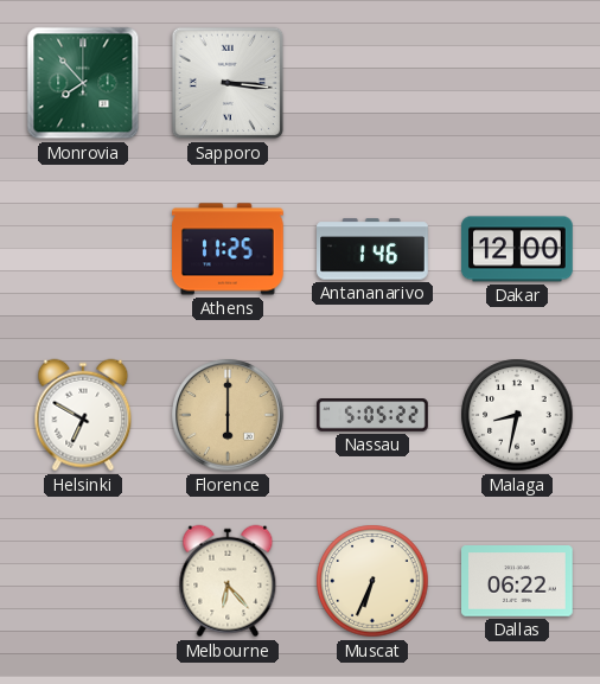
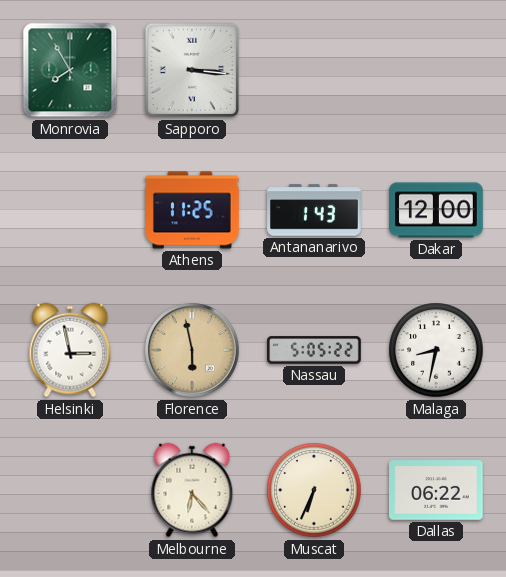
Monrovia: 7:53 -> 7:55 (70, 70)
Antananarivo: 1:46 -> 1:43 (314, 210)
Helsinki: 6:50 -> 2:58 (70, 350)
Florence: 6:00 -> 5:58 (192, 350)
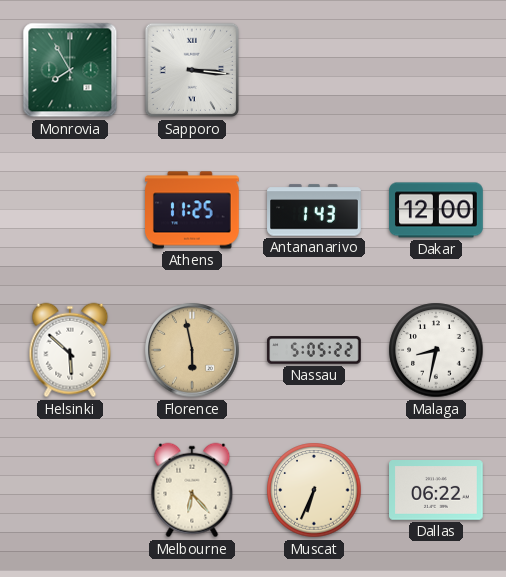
Helsinki: 2:58 -> 5:52 (70, 350)
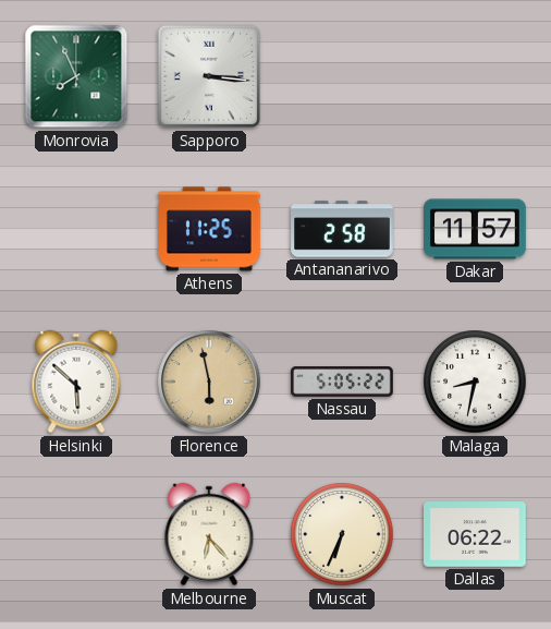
Monrovia: 7:55 -> 7:56 (76, 76)
Antananarivo: 1:43 -> 2:58 (342, 229)
Dakar: 12:00 -> 11:57 (475, 229)
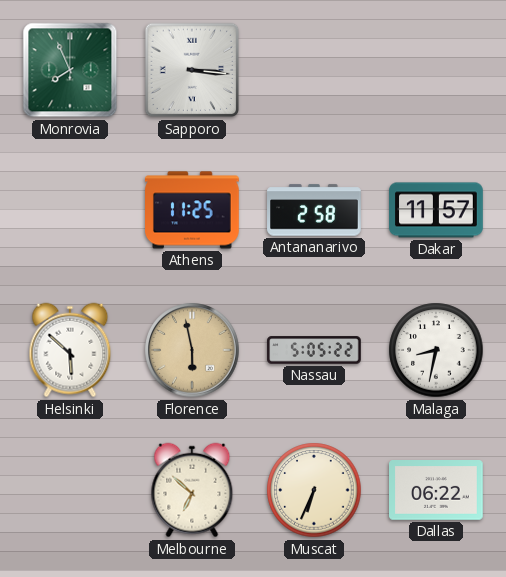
Melbourne: 6:23 -> 6:52 (192, 490)
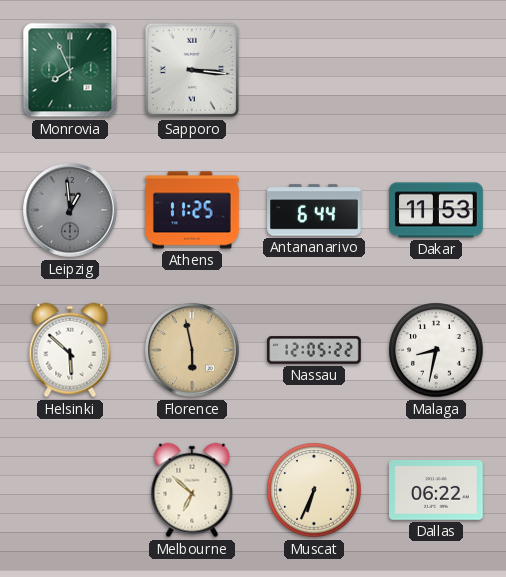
Leipzig: none -> 12:59 (70, 210)
Antananarivo: 2:58 -> 6:44 (314, 210)
Dakar: 11:57 -> 11:53 (436, 210)
Nassau: 5:05 -> 12:05 (314, 350)
